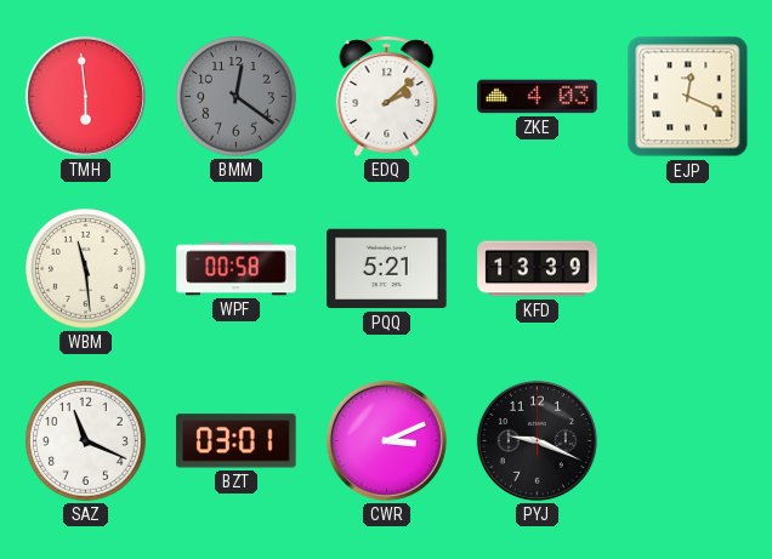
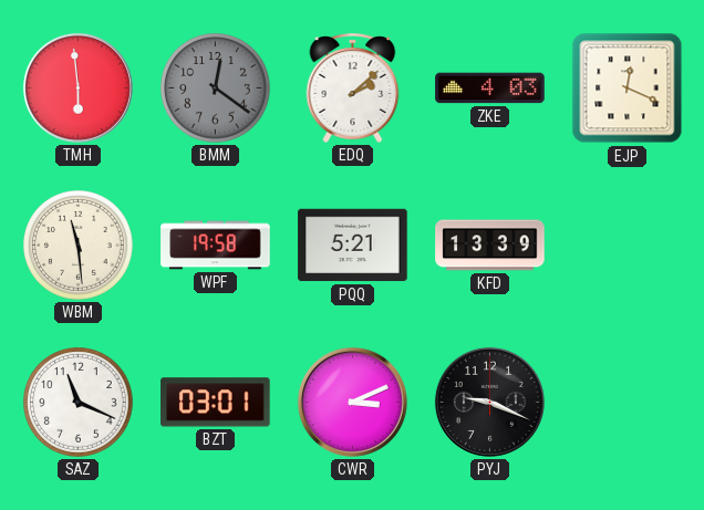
WPF: 00:58 -> 19:58 (216, 246)
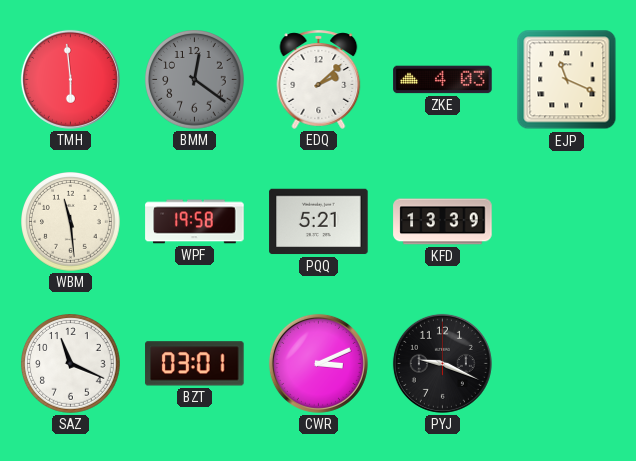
EJP: 12:19 -> 11:19 (567, 80)
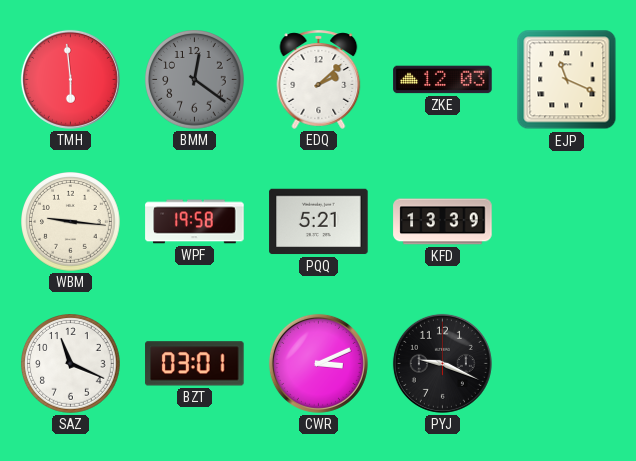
ZKE: 4:03 -> 12:03 (443, 80)
WBM: 11:29 -> 9:16 (71, 222)
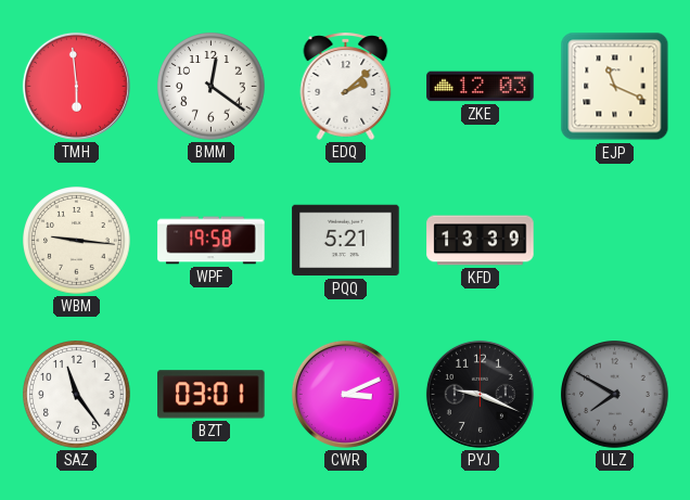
BMM dial: grey -> white (212, 87)
SAZ: 11:19 -> 11:24 (77, 395)
ULZ: none -> 7:50 (615, 395)
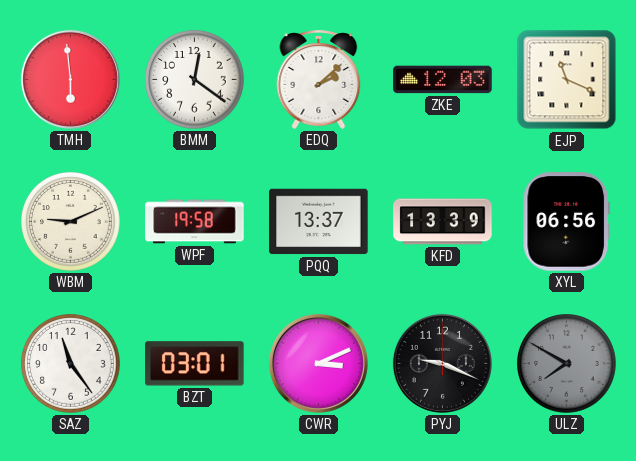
WBM: 9:16 -> 9:11 (71, 222)
PQQ: 5:21 -> 13:37 (319, 222)
XYL: none -> 06:56 (566, 222)
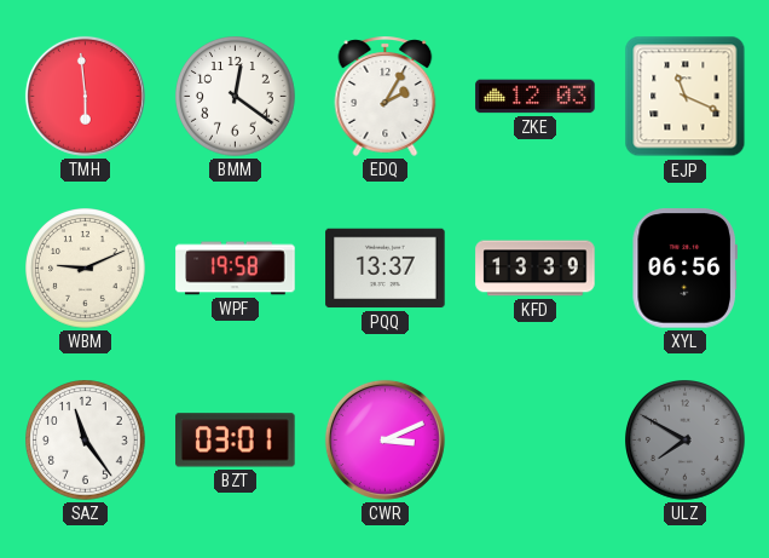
EDQ: 2:08 -> 2:05 (386, 96)
PYJ: 9:19 -> none (442, 363)
